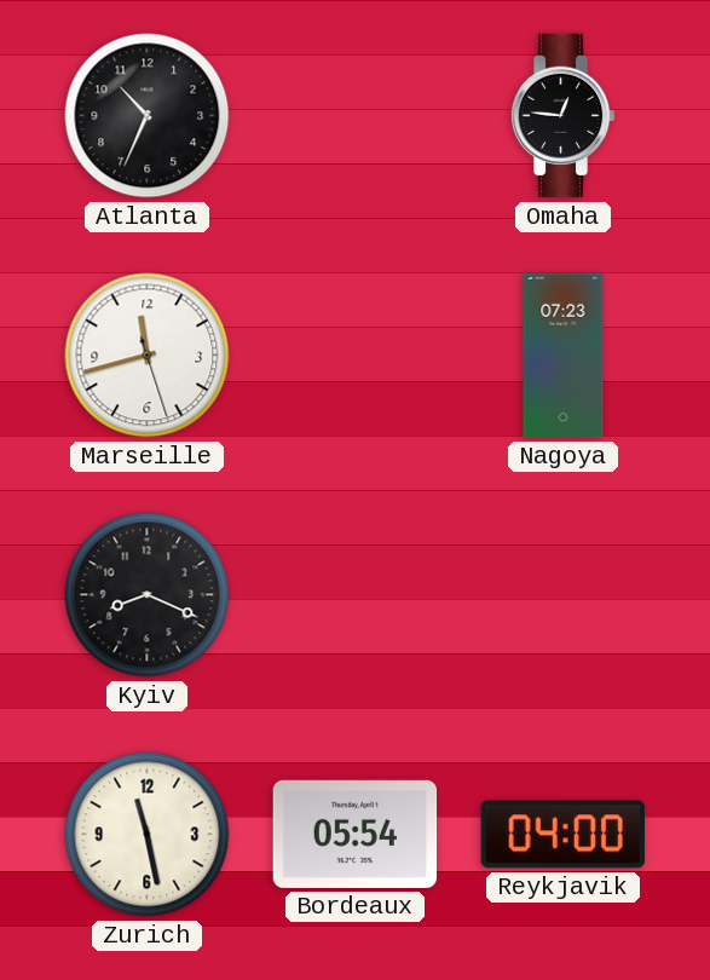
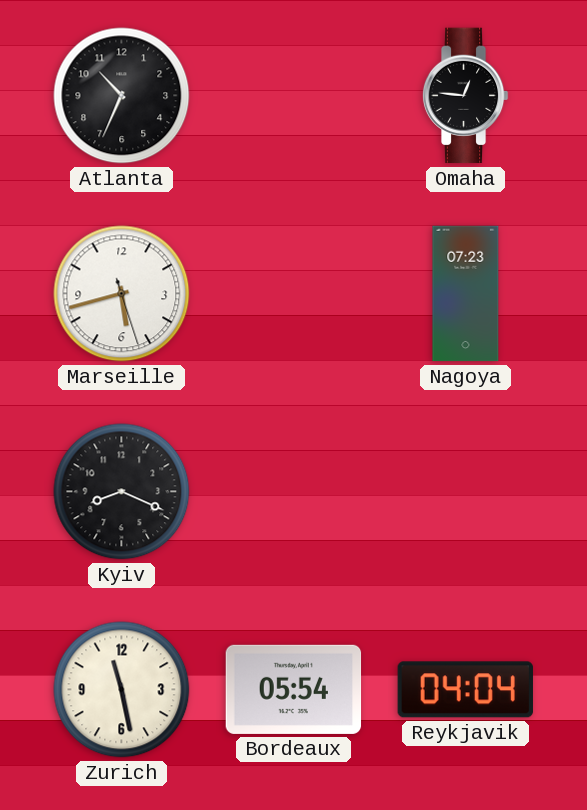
Marseille: 11:42 -> 5:42 (122, 294)
Reykjavik: 04:00 -> 04:04 (465, 690)
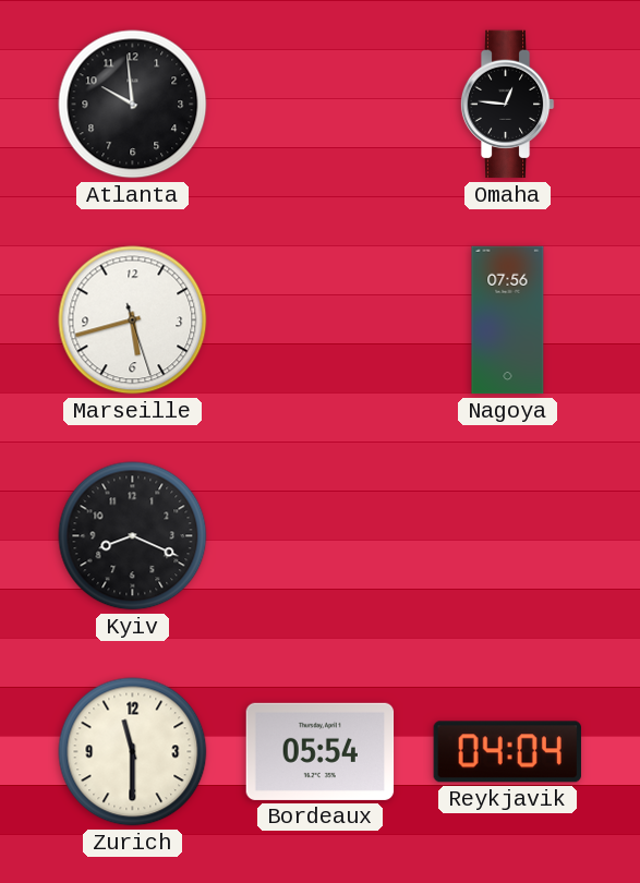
Atlanta: 10:34 -> 9:59 (133, 105)
Nagoya: 07:23 -> 07:56 (508, 320)
Zurich: 11:28 -> 11:30 (133, 752)
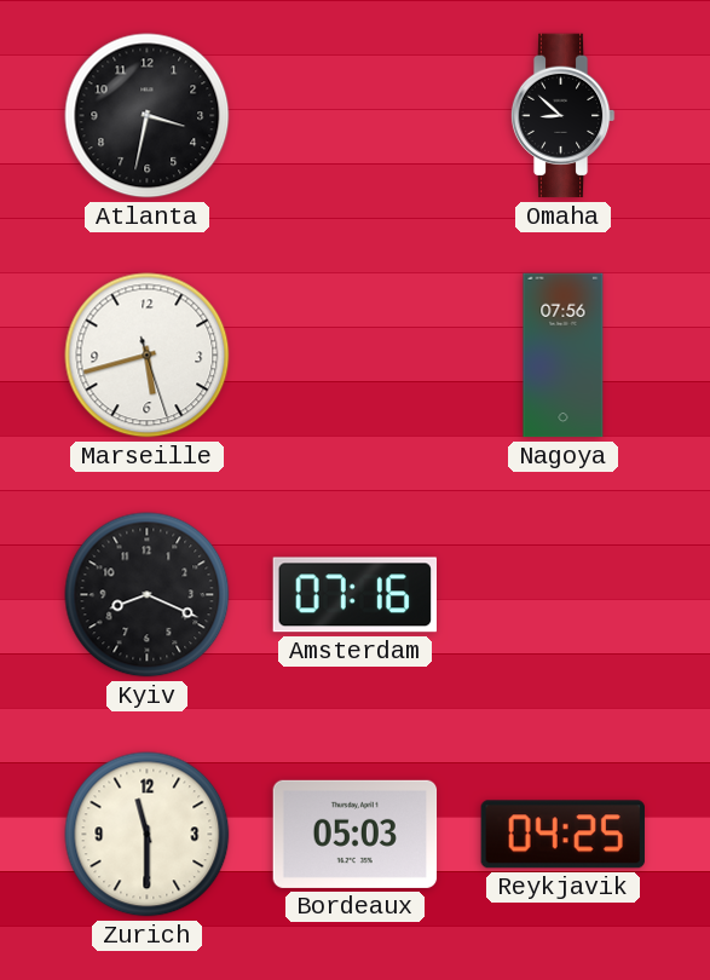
Atlanta: 9:59 -> 3:32 (148, 116)
Omaha: 12:46 -> 8:52 (562, 116)
Amsterdam: none -> 07:16 (354, 595)
Bordeaux: 05:54 -> 05:03 (356, 834)
Reykjavik: 04:04 -> 04:25 (562, 835)
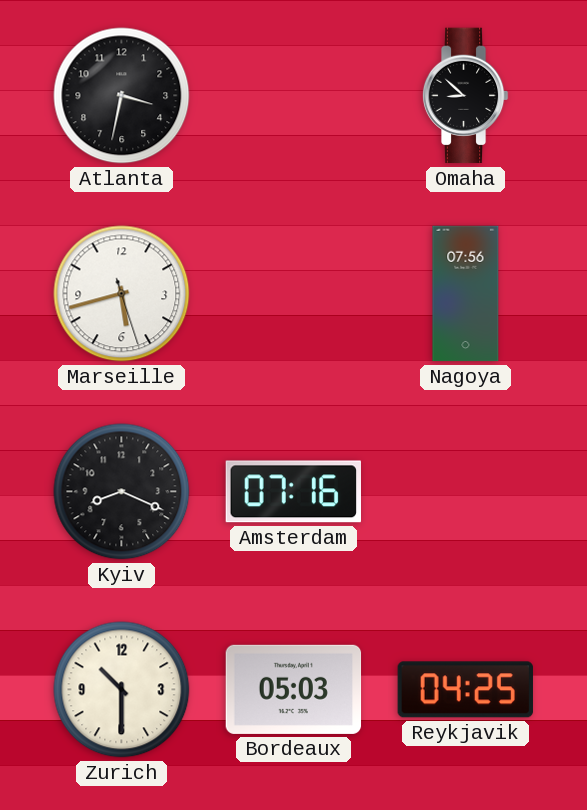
Zurich: 11:30 -> 10:30 (122, 690)
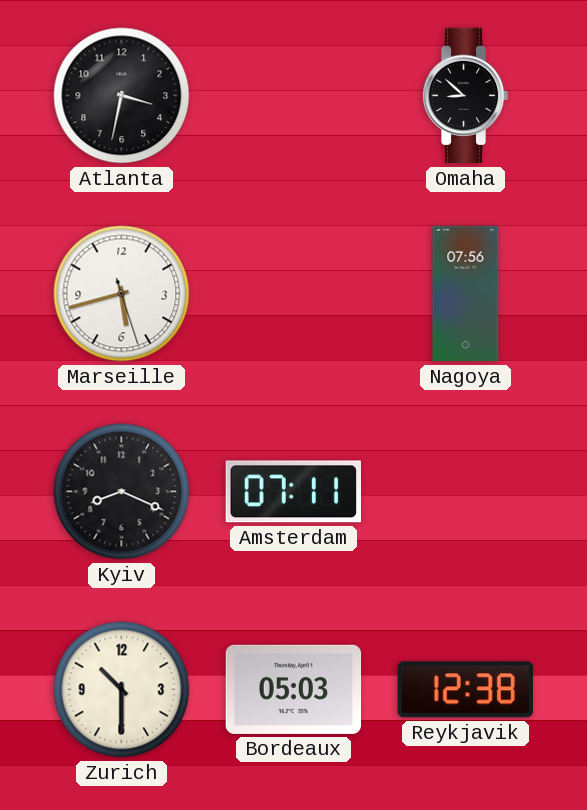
Amsterdam: 07:16 -> 07:11 (293, 492)
Reykjavik: 04:25 -> 12:38 (465, 690)
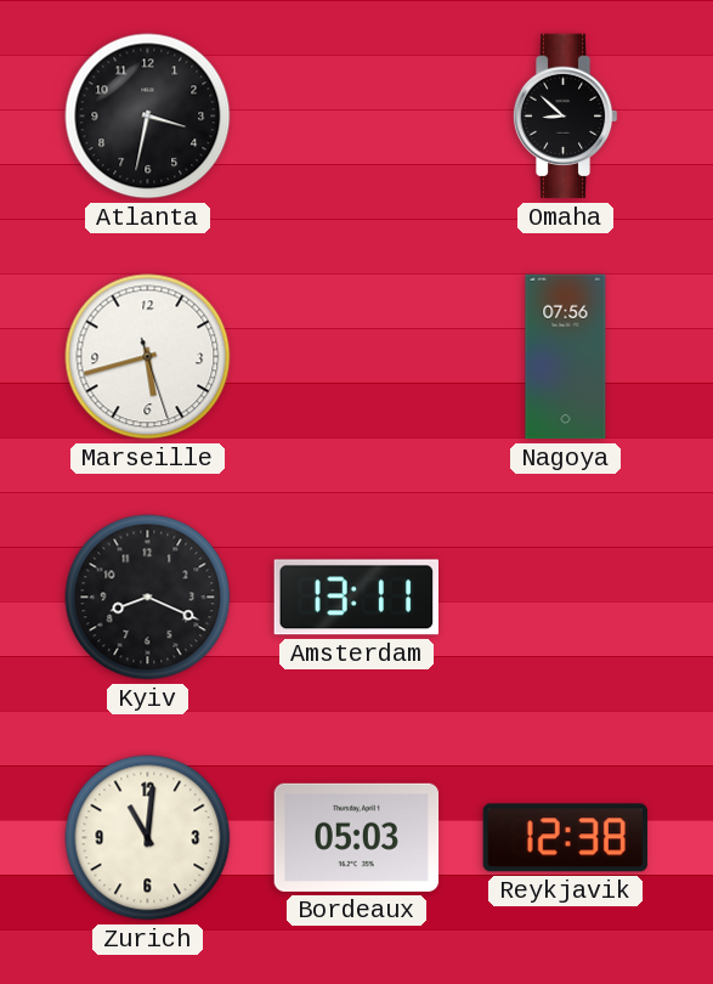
Amsterdam: 07:11 -> 13:11 (356, 598)
Zurich: 10:30 -> 11:01 (148, 838)
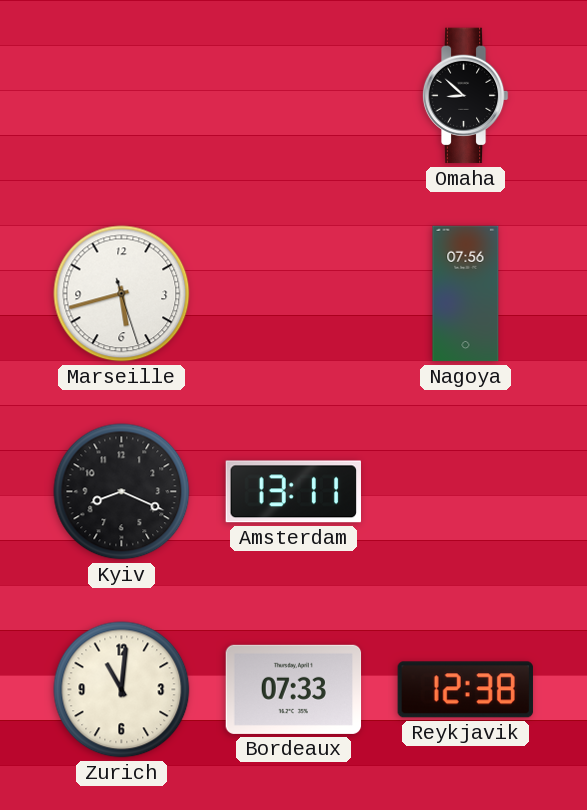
Atlanta: 3:32 -> none (148, 117)
Bordeaux: 05:03 -> 07:33 (294, 689)
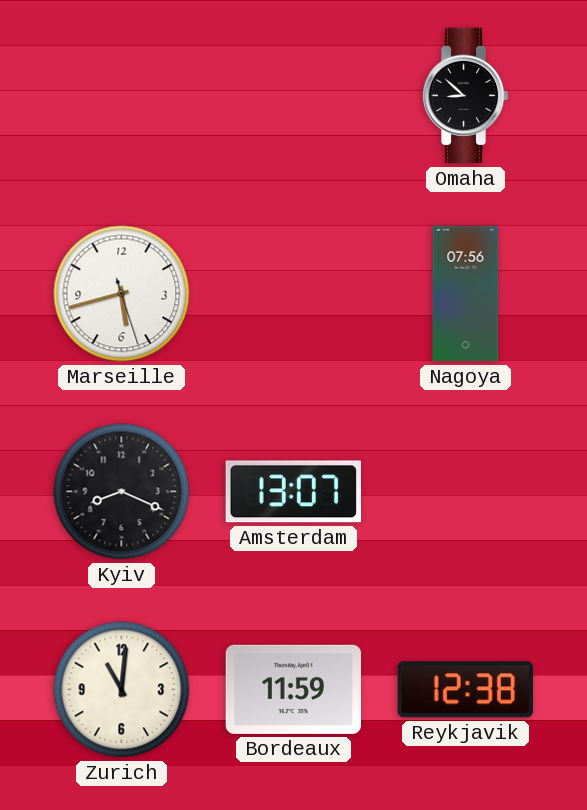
Amsterdam: 13:11 -> 13:07 (293, 492)
Bordeaux: 07:33 -> 11:59 (294, 689)
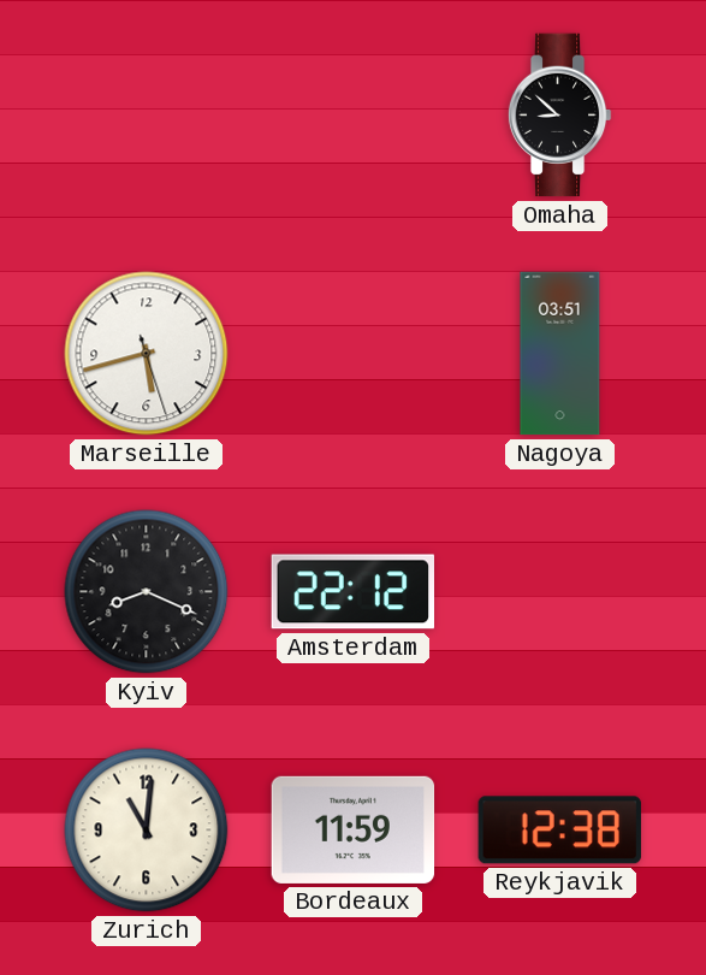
Nagoya: 07:56 -> 03:51 (560, 354)
Amsterdam: 13:07 -> 22:12 (352, 592)
